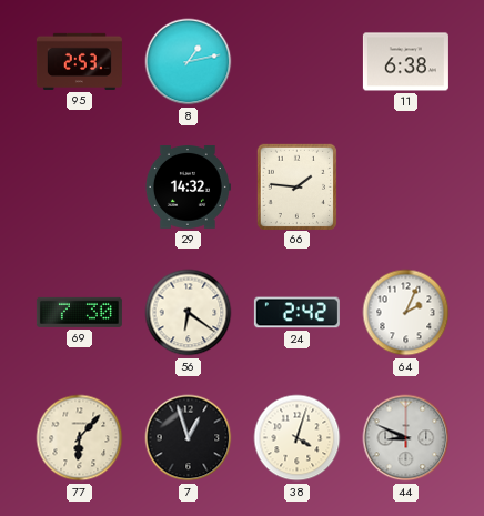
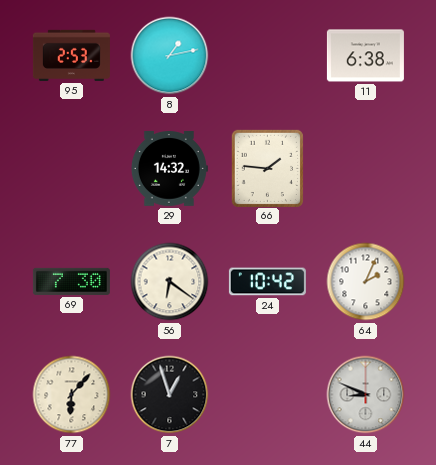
24: 2:42 -> 10:42 (267, 282)
38: 4:03 -> none (298, 438)
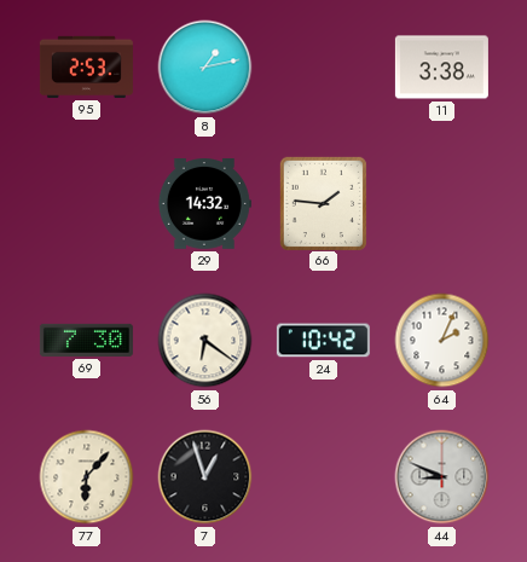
11: 6:38 -> 3:38 (441, 68)
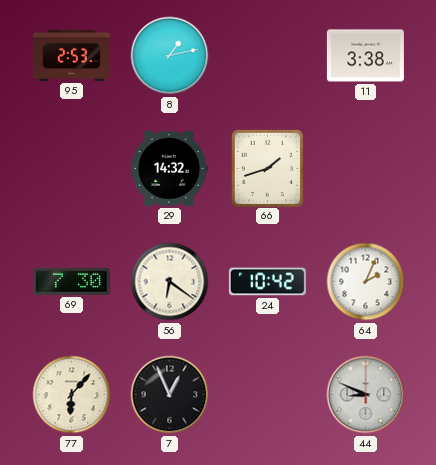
66: 1:46 -> 1:42 (267, 168)
7: 12:57 -> 12:56 (170, 395)
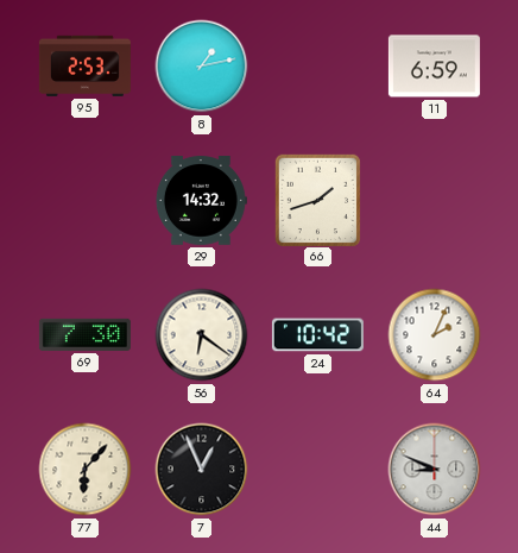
11: 3:38 -> 6:59 (434, 67)
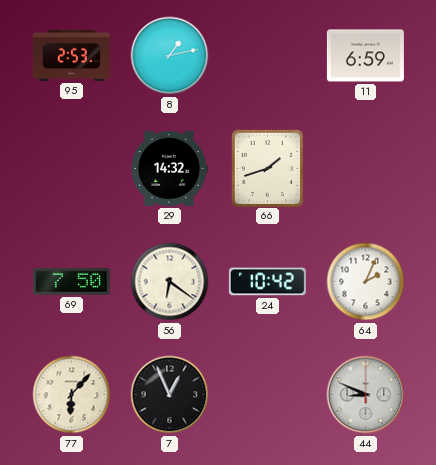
69: 7:30 -> 7:50 (71, 281)
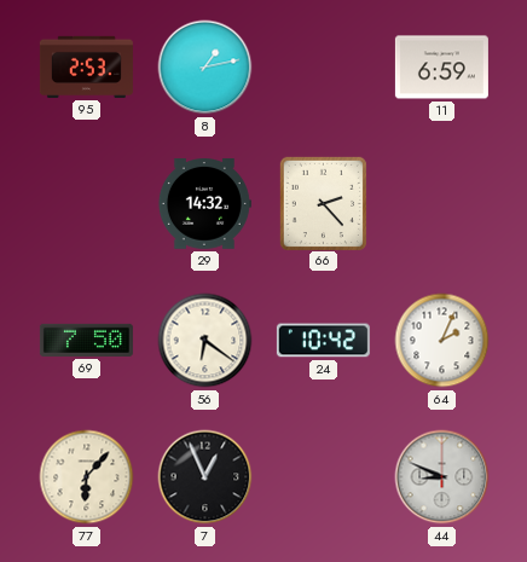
66: 1:42 -> 2:23 (323, 203)
